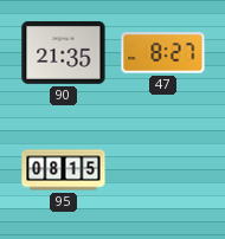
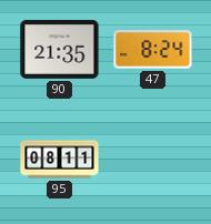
47: 8:27 -> 8:24 (153, 50)
95: 08:15 -> 08:11 (60, 160)
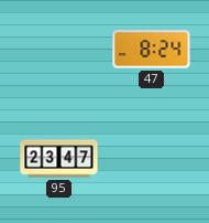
90: 21:35 -> none (60, 49)
95: 08:11 -> 23:47 (59, 159)
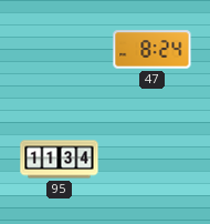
95: 23:47 -> 11:34 (60, 160)
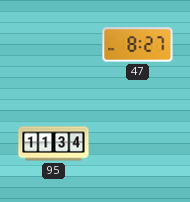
47: 8:24 -> 8:27 (138, 45)
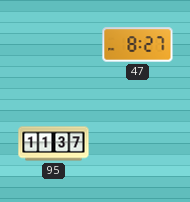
95: 11:34 -> 11:37 (54, 144)
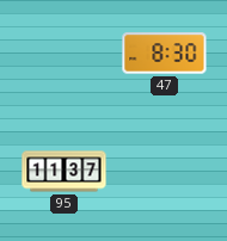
47: 8:27 -> 8:30 (165, 54)
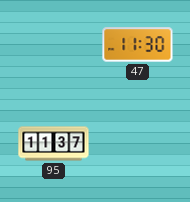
47: 8:30 -> 11:30 (138, 45)
